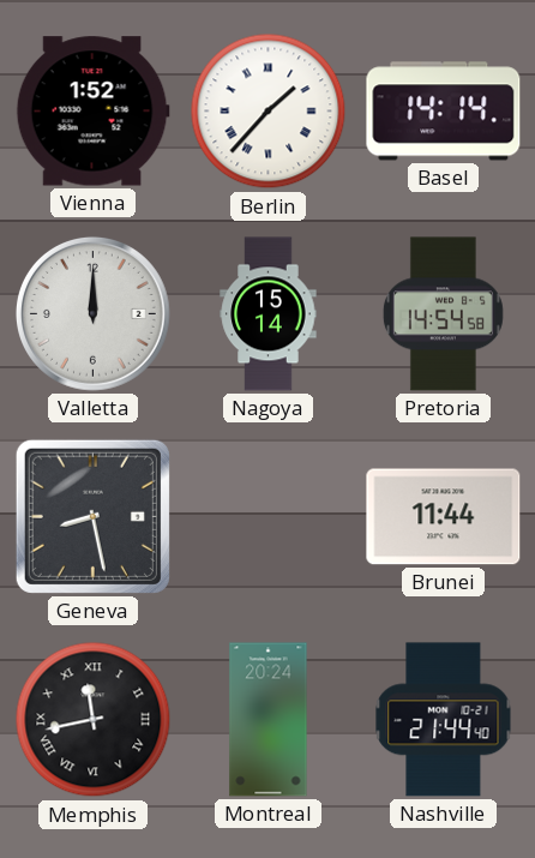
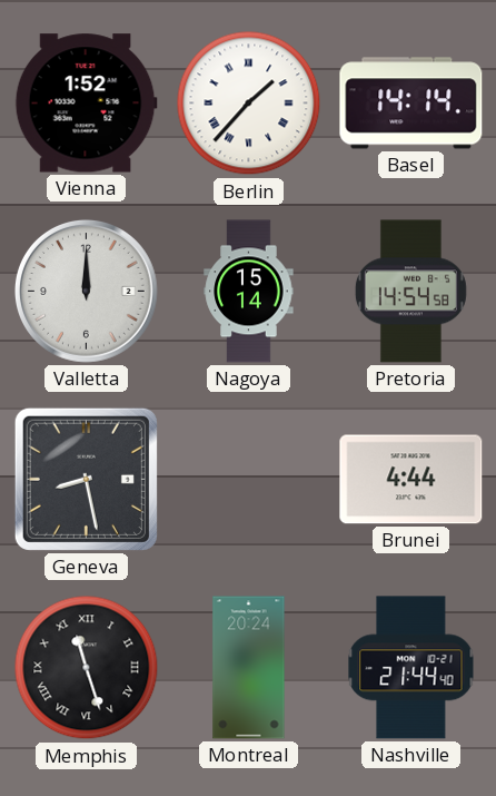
Brunei: 11:44 -> 4:44 (411, 480)
Memphis: 11:43 -> 11:27 (87, 668)
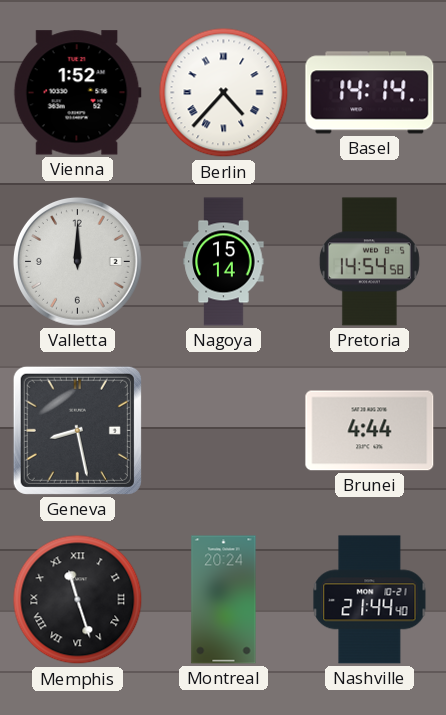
Berlin: 1:37 -> 4:37 (224, 93)
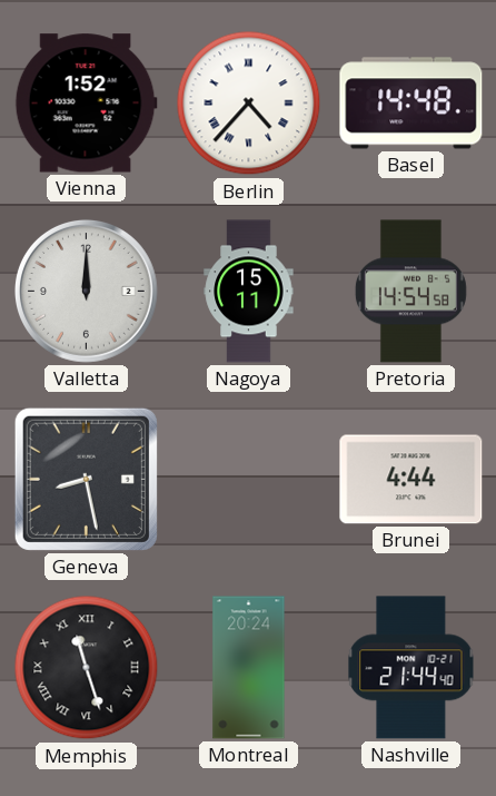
Basel: 14:14 -> 14:48 (411, 104)
Nagoya: 15:14 -> 15:11 (249, 292)
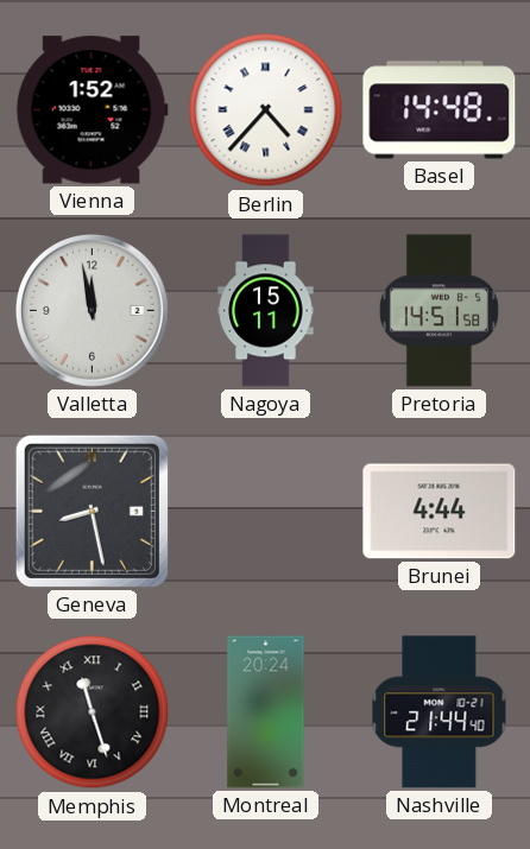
Valletta: 12:00 -> 11:58 (92, 310)
Pretoria: 14:54 -> 14:51 (438, 311)
